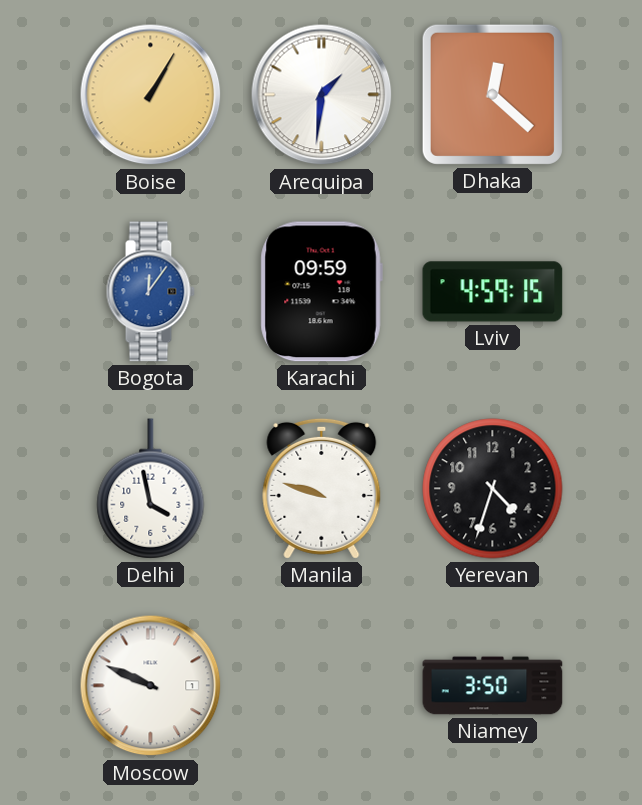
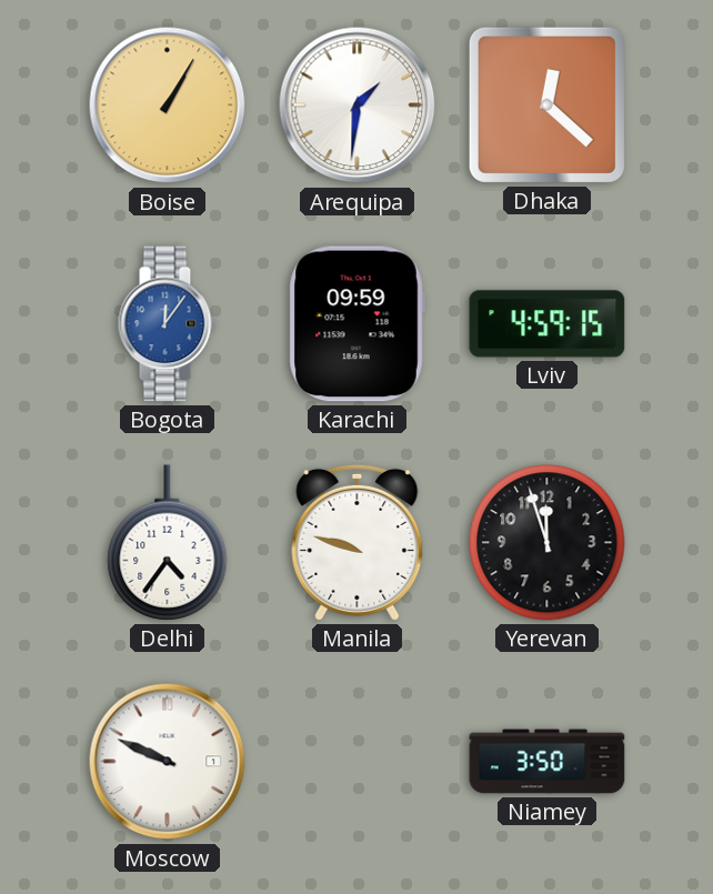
Delhi: 3:58 -> 4:36 (168, 543)
Yerevan: 4:33 -> 11:57 (548, 543)
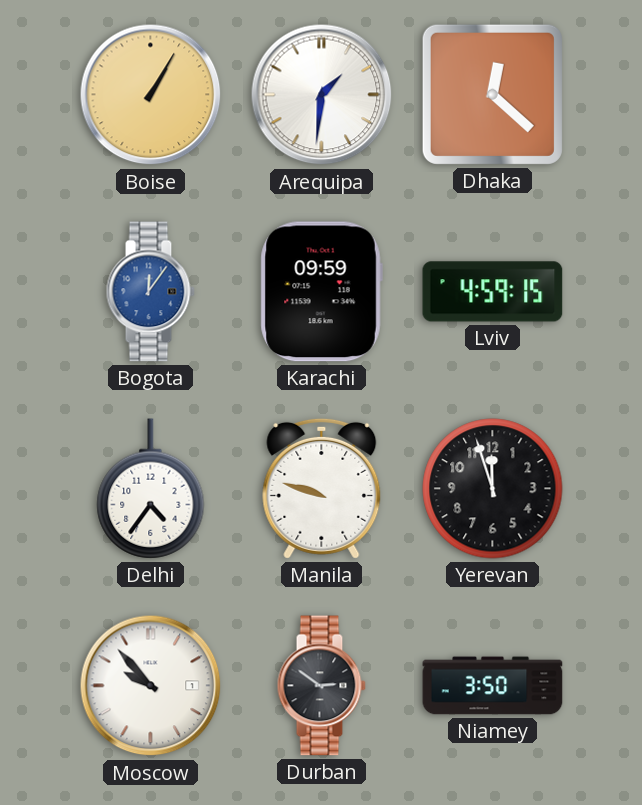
Moscow: 9:49 -> 9:53 (151, 686)
Durban: none -> 2:51 (321, 686)
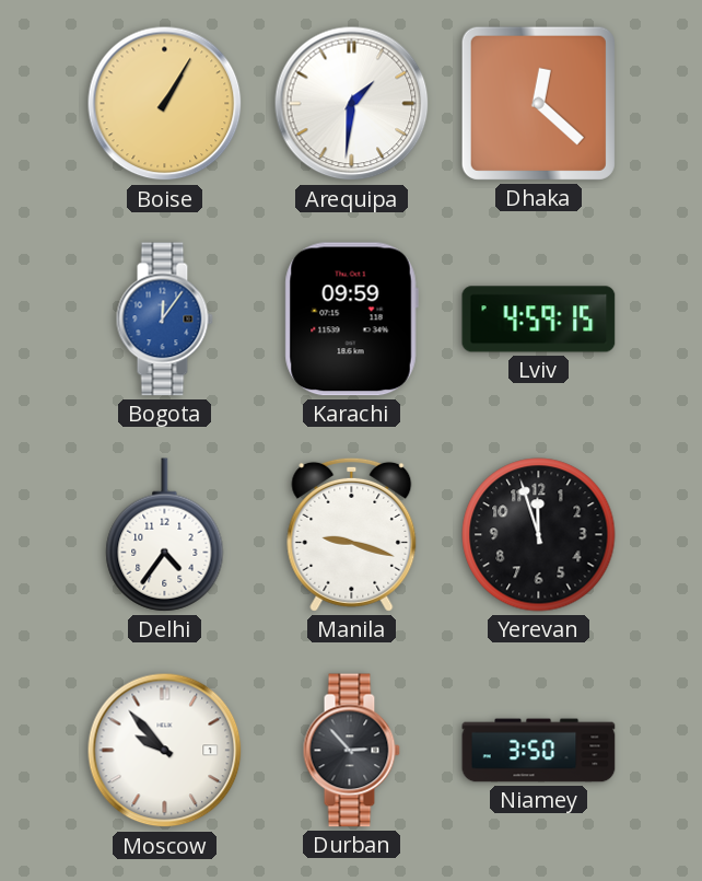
Manila: 9:48 -> 9:18 (352, 534)
Durban: 2:51 -> 2:53 (351, 751)
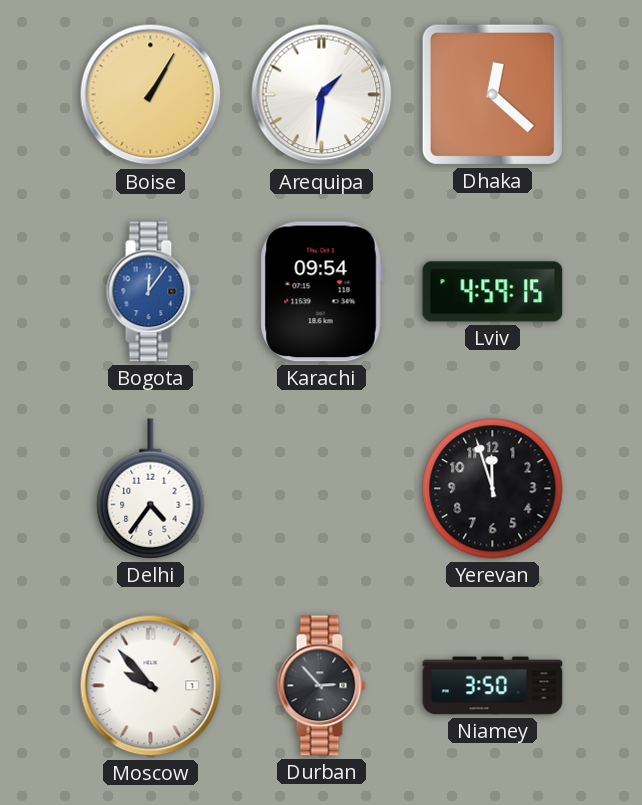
Karachi: 09:59 -> 09:54 (321, 292)
Manila: 9:18 -> none (352, 534)
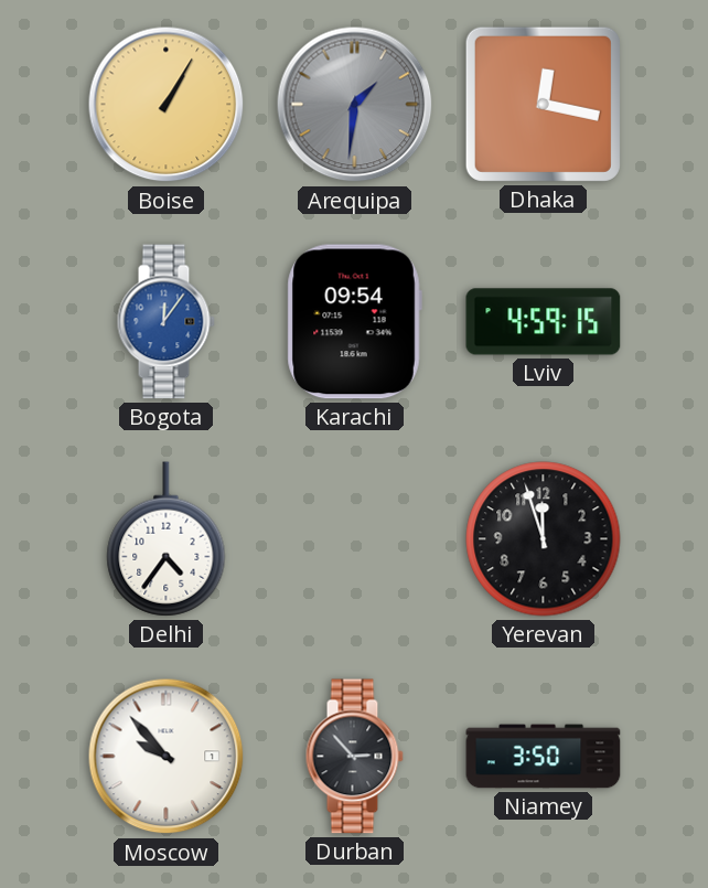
Arequipa dial: white -> grey (355, 105)
Dhaka: 12:22 -> 12:17 (543, 104)
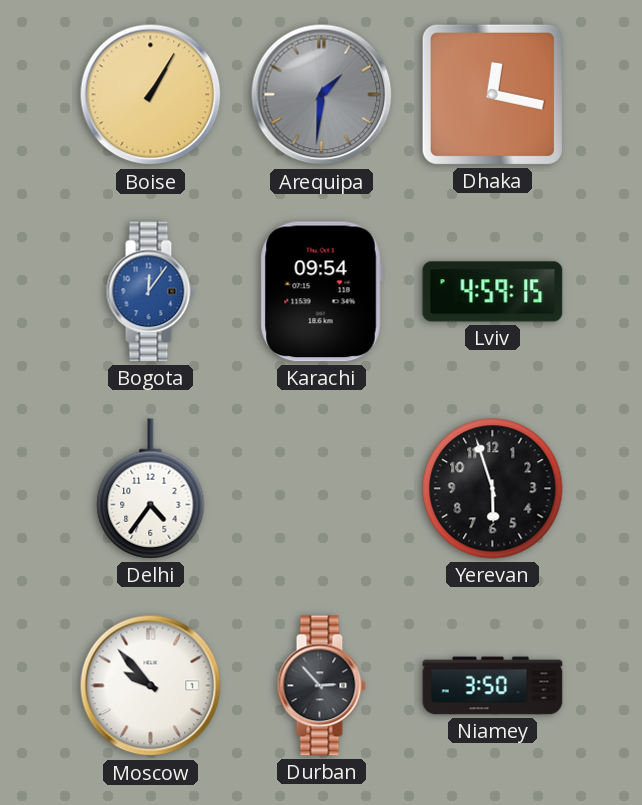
Yerevan: 11:57 -> 5:57 (493, 489)
